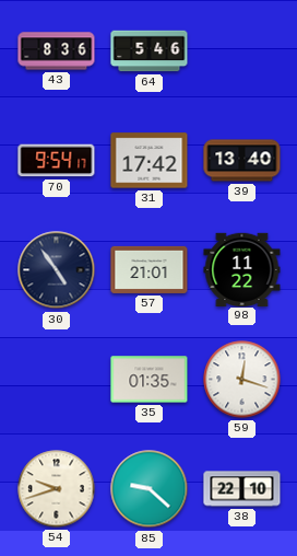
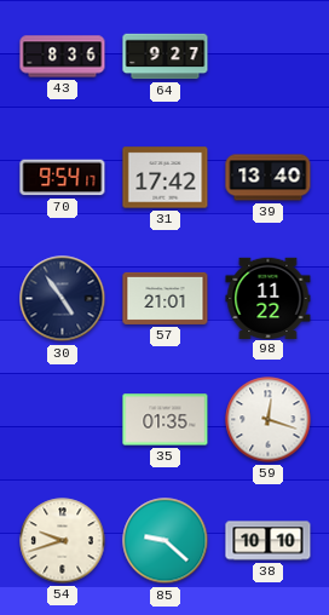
64: 5:46 -> 9:27 (166, 57)
38: 22:10 -> 10:10 (269, 541)
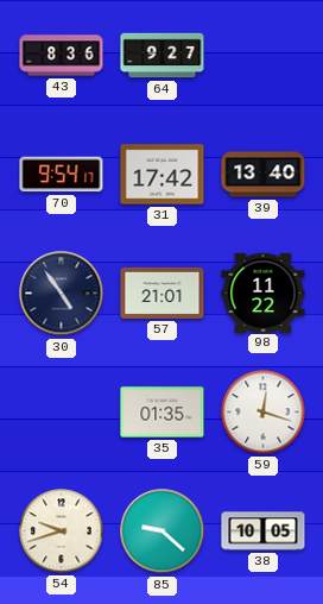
38: 10:10 -> 10:05 (264, 531)
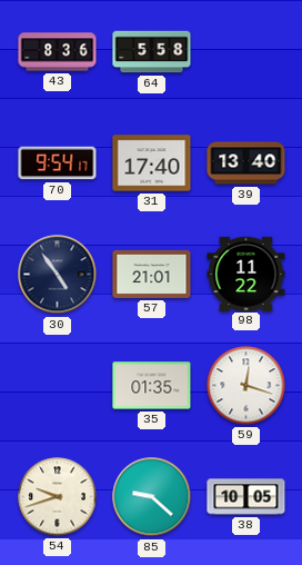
64: 9:27 -> 5:58 (152, 52)
31: 17:42 -> 17:40 (152, 163)
